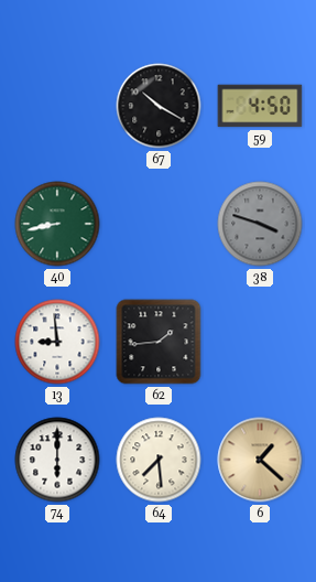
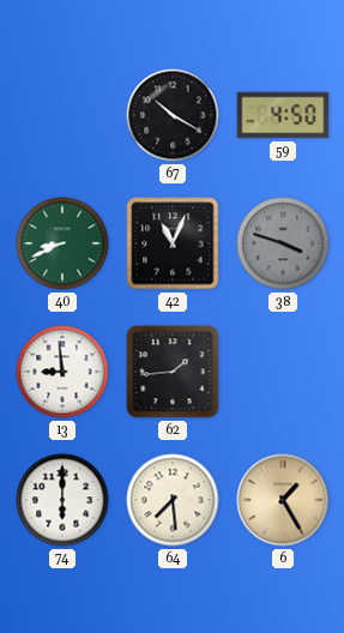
40: 8:43 -> 8:41 (62, 243)
42: none -> 11:04 (173, 243)
6: 1:22 -> 1:25 (283, 500)
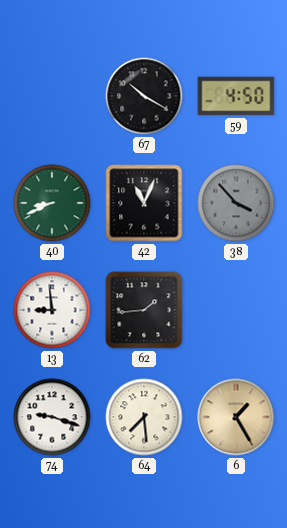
38: 3:48 -> 3:53 (236, 203)
74: 6:00 -> 9:18 (52, 417)
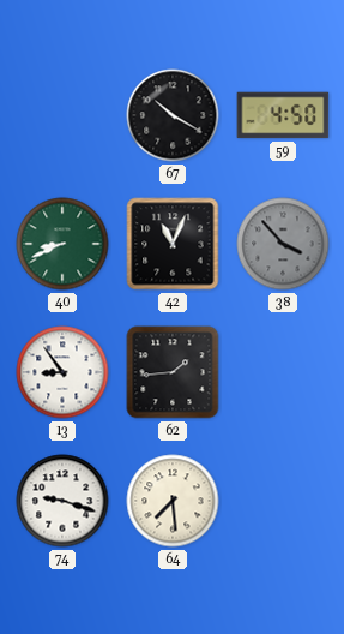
13: 8:59 -> 8:54 (62, 372)
6: 1:25 -> none (236, 417)
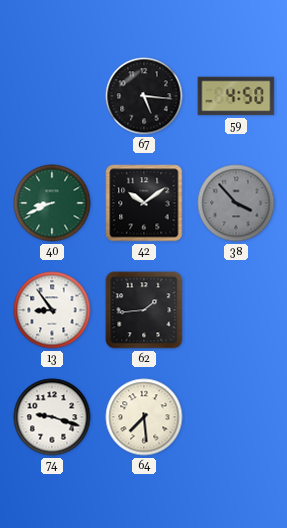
67: 10:20 -> 5:16 (144, 96)
42: 11:04 -> 10:09 (144, 203)
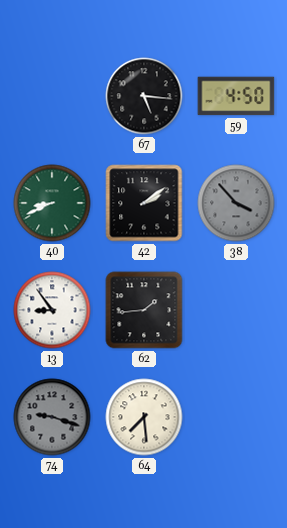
42: 10:09 -> 2:09 (144, 203)
74 dial: white -> grey (52, 417)
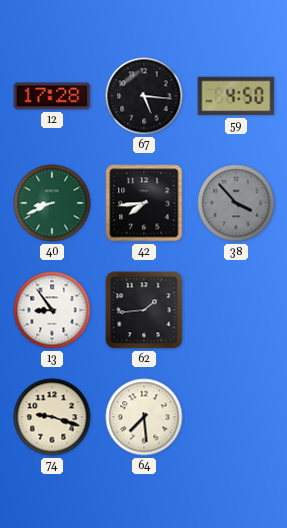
12: none -> 17:28 (52, 96)
42: 2:09 -> 7:44 (144, 203)
74 dial: grey -> cream (52, 417)
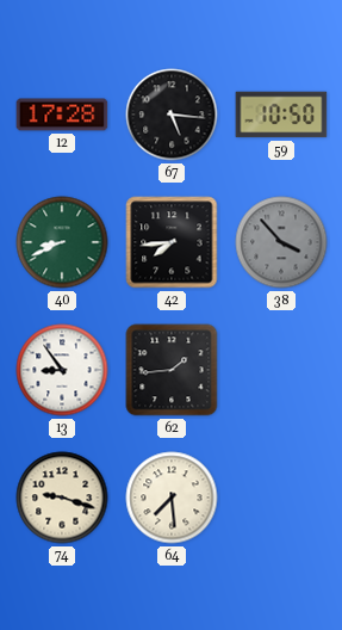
59: 4:50 -> 10:50 (281, 115)
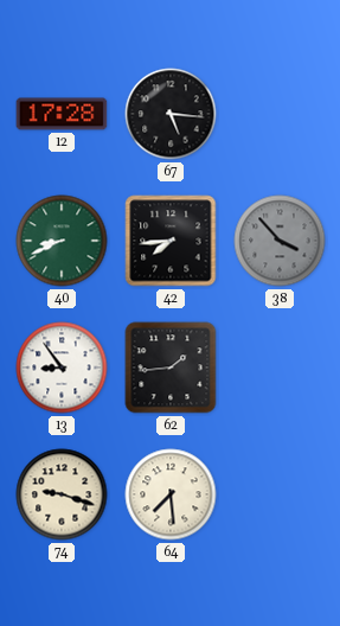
59: 10:50 -> none (281, 115)
